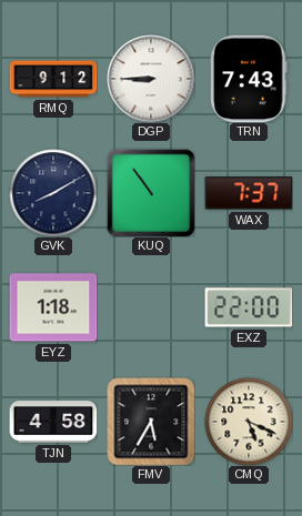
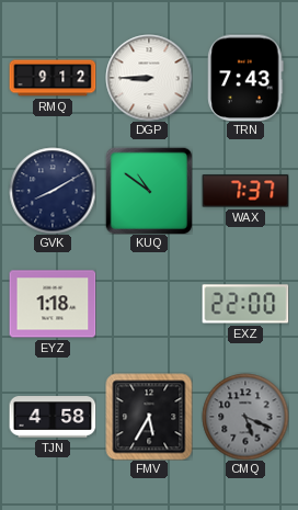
KUQ: 10:54 -> 10:51 (149, 191)
CMQ dial: cream -> grey (245, 417)
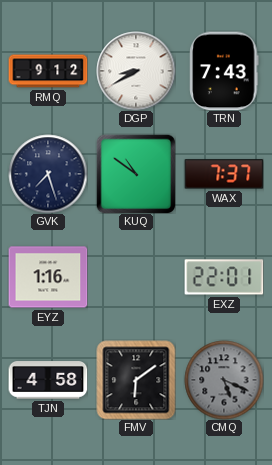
DGP: 8:45 -> 8:40 (136, 71)
GVK: 8:10 -> 7:27 (48, 174)
EYZ: 1:18 -> 1:16 (48, 277)
EXZ: 22:00 -> 22:01 (224, 277)
FMV: 5:35 -> 6:09 (136, 380)
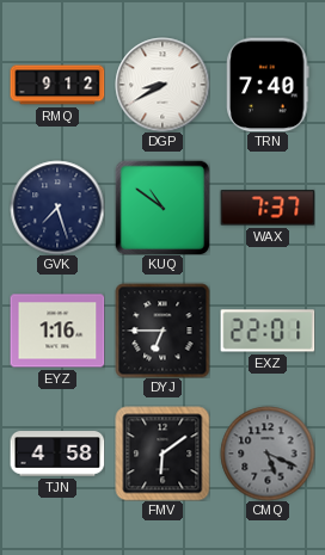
TRN: 7:43 -> 7:40 (268, 85)
DYJ: none -> 6:45 (162, 331)
